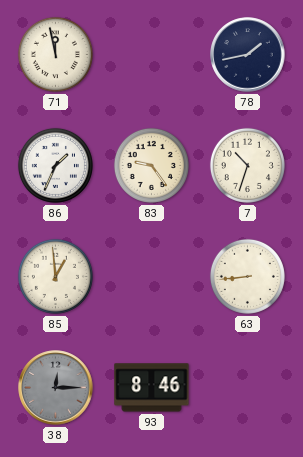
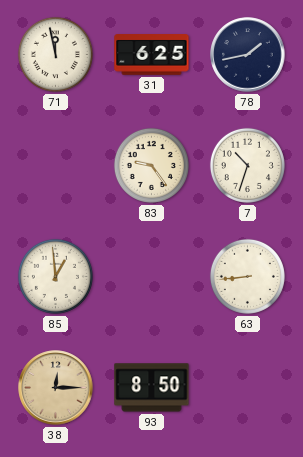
31: none -> 6:25 (152, 55)
86: 1:34 -> none (55, 165)
38 dial: grey -> champagne (56, 388)
93: 8:46 -> 8:50 (152, 388)
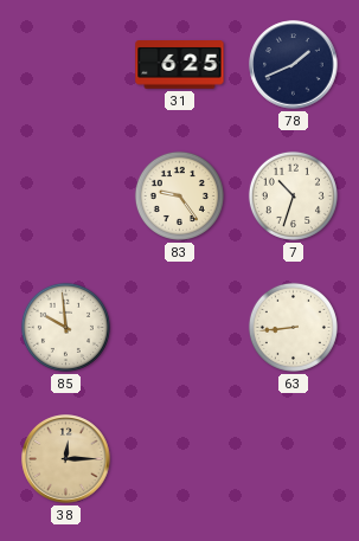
71: 11:58 -> none (55, 54)
78: 1:43 -> 1:41 (294, 65)
85: 12:59 -> 9:59 (65, 327)
93: 8:50 -> none (152, 388)
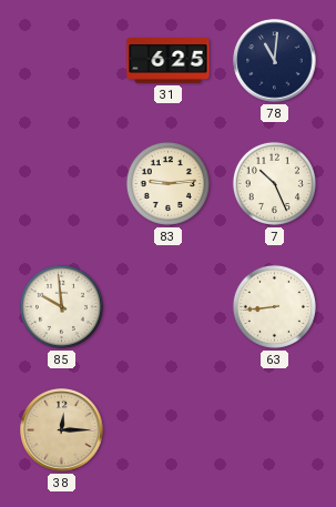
78: 1:41 -> 11:01 (275, 61)
83: 9:24 -> 9:14 (167, 183)
7: 10:33 -> 10:26 (274, 183)
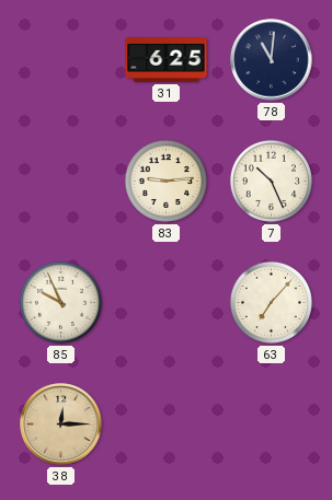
85: 9:59 -> 9:56 (60, 302)
63: 8:44 -> 7:07 (271, 302)
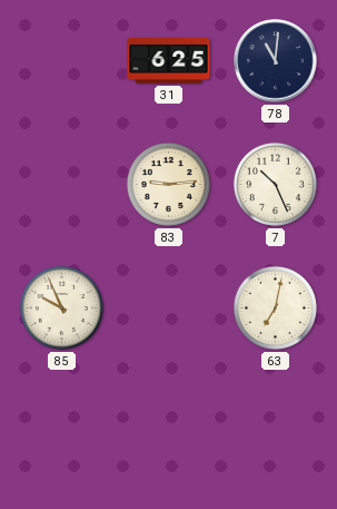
63: 7:07 -> 7:02 (275, 307)
38: 12:15 -> none (61, 425)
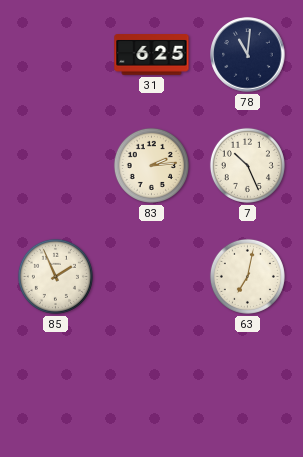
83: 9:14 -> 2:14 (151, 165)
85: 9:56 -> 1:56 (55, 276)
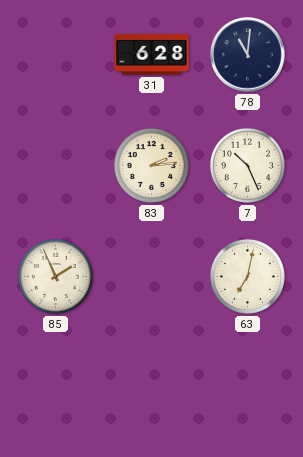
31: 6:25 -> 6:28 (152, 55)
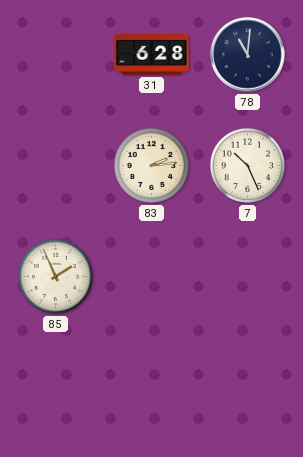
63: 7:02 -> none (247, 276)
